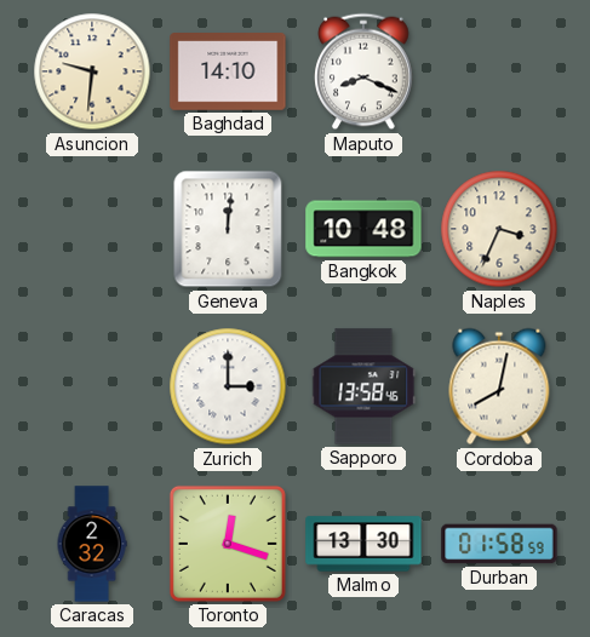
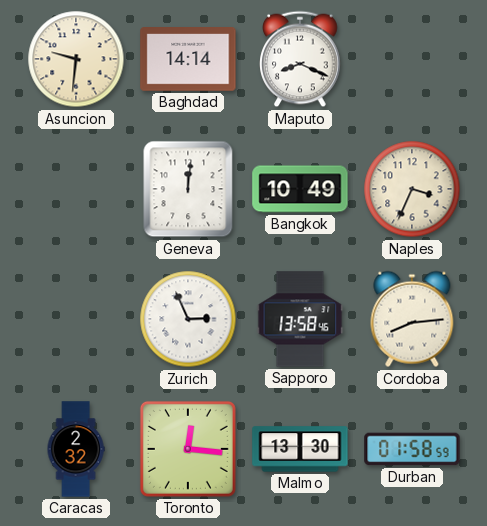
Baghdad: 14:10 -> 14:14 (188, 59)
Bangkok: 10:48 -> 10:49 (300, 189)
Zurich: 3:00 -> 2:56 (188, 319)
Cordoba: 8:02 -> 8:14 (412, 319)
Toronto: 12:18 -> 12:16 (188, 449)
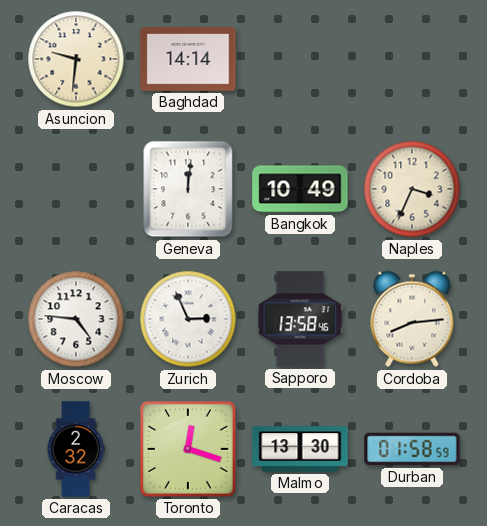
Maputo: 8:19 -> none (300, 59)
Moscow: none -> 4:46 (76, 319)
Toronto: 12:16 -> 12:18 (188, 449)
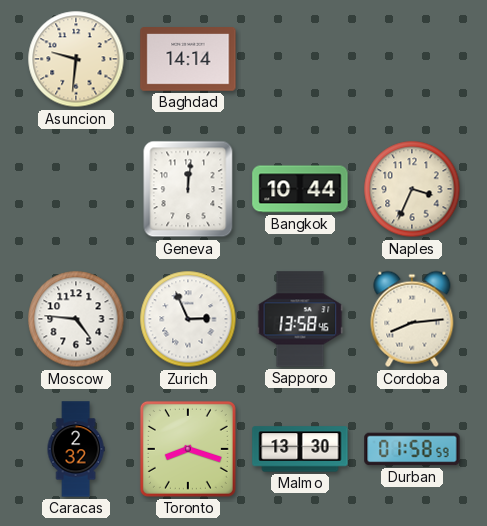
Bangkok: 10:49 -> 10:44 (300, 189)
Toronto: 12:18 -> 8:18 (188, 449)
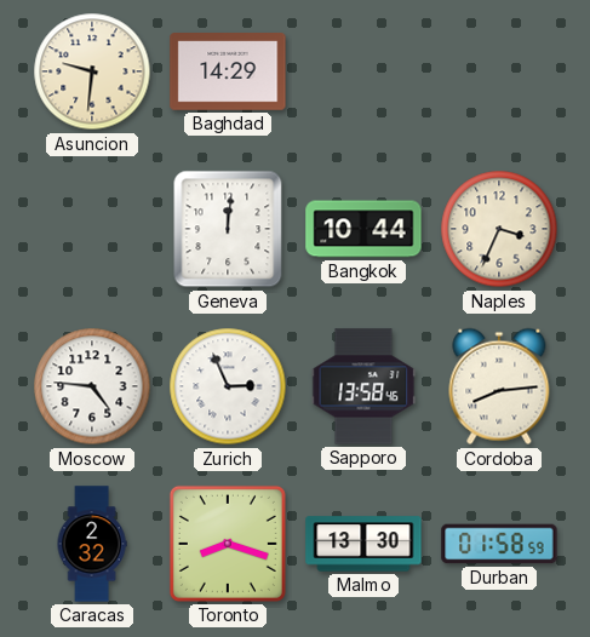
Baghdad: 14:14 -> 14:29 (228, 71)
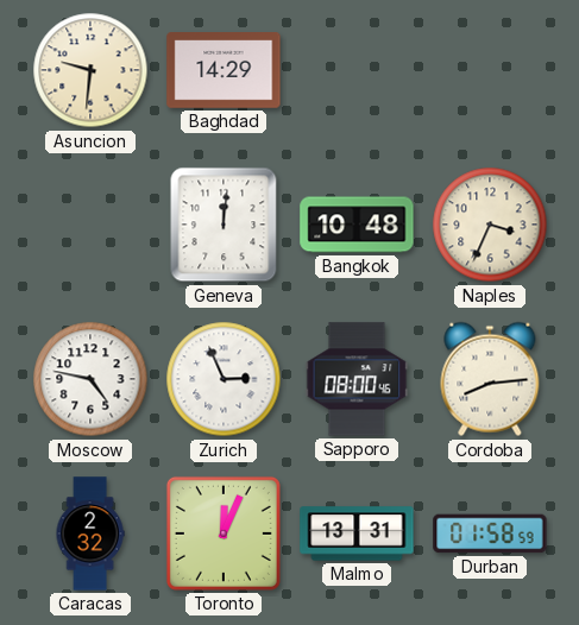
Bangkok: 10:44 -> 10:48 (357, 225)
Moscow: 4:46 -> 4:47 (90, 379)
Sapporo: 13:58 -> 08:00 (357, 379)
Toronto: 8:18 -> 12:04 (224, 534)
Malmo: 13:30 -> 13:31 (357, 534)
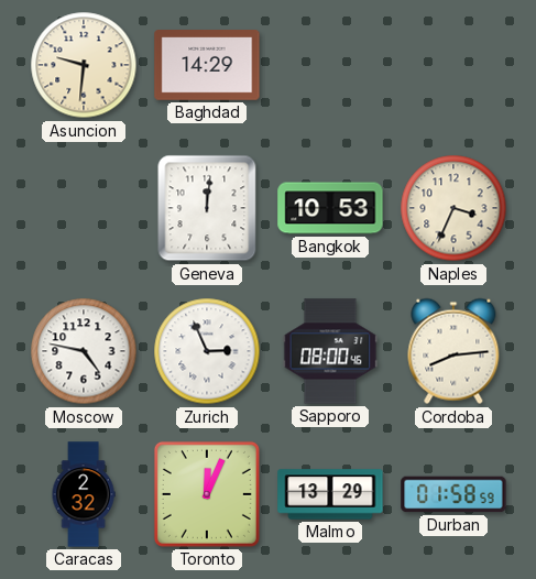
Bangkok: 10:48 -> 10:53 (330, 208)
Malmo: 13:31 -> 13:29 (330, 494)
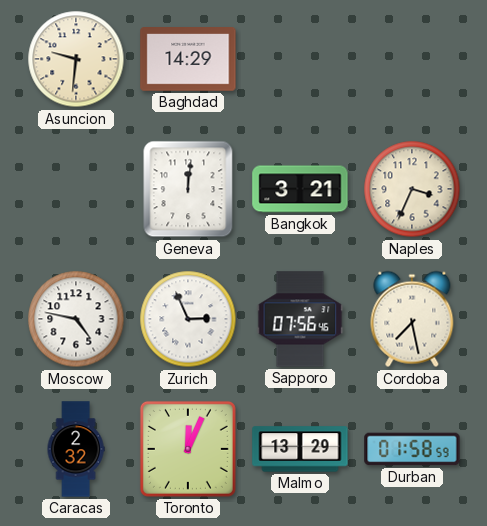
Bangkok: 10:53 -> 3:21 (300, 189)
Sapporo: 08:00 -> 07:56 (300, 319)
Cordoba: 8:14 -> 7:28 (412, 319)
